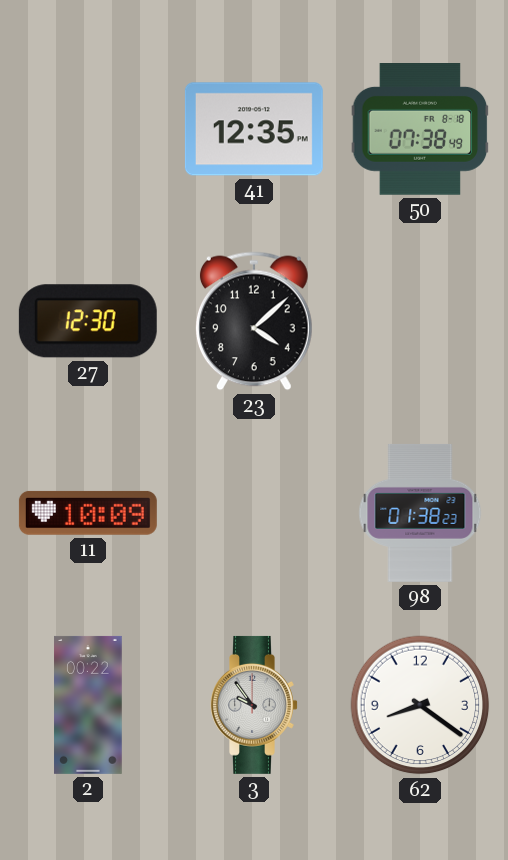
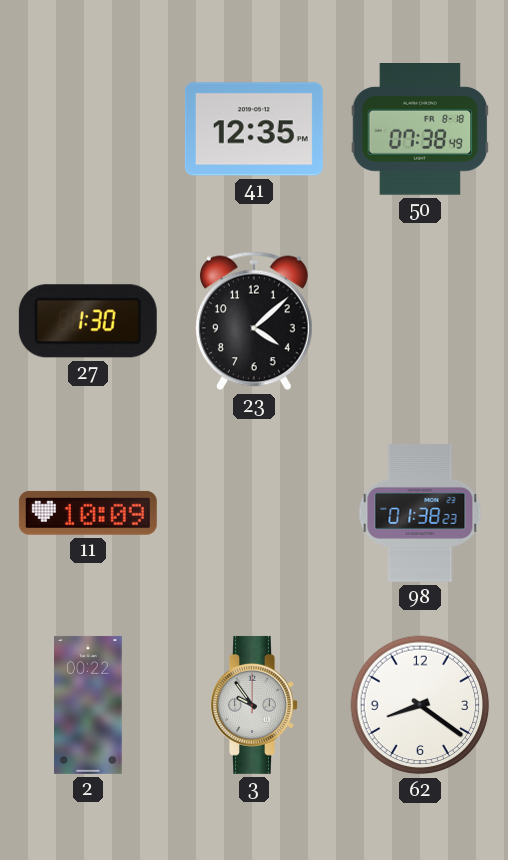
27: 12:30 -> 1:30 (88, 321)
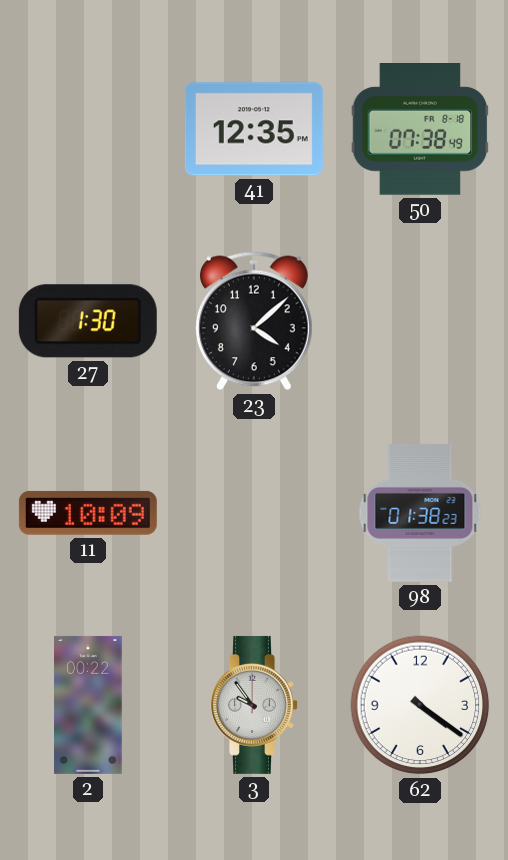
62: 8:21 -> 4:21 (420, 705)
